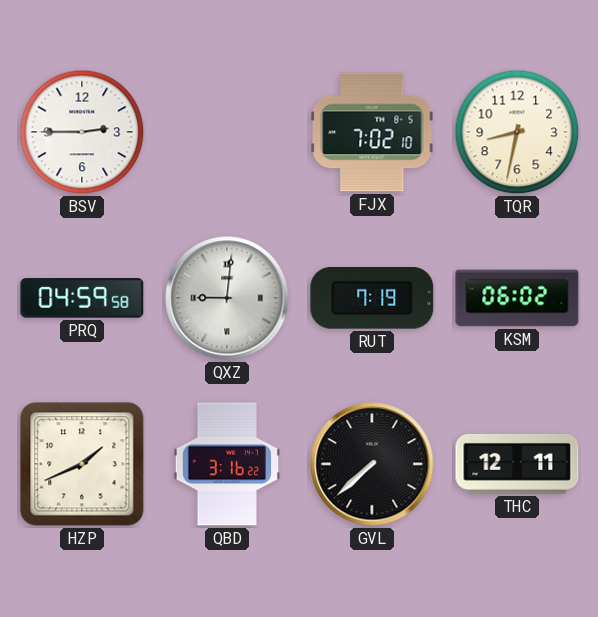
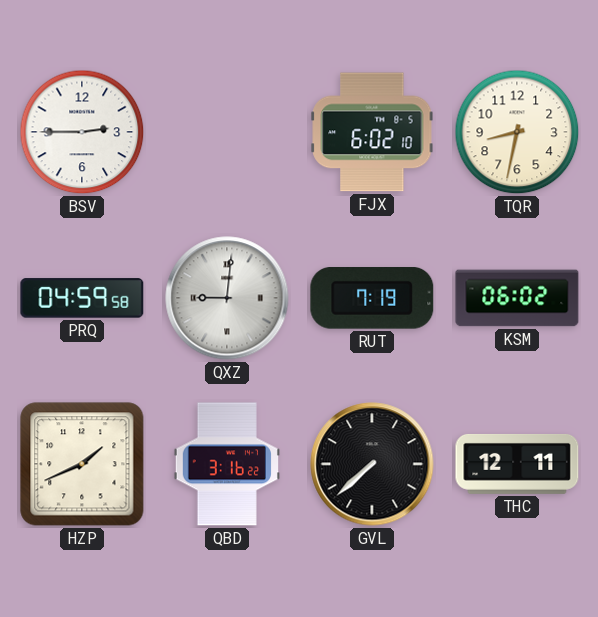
FJX: 7:02 -> 6:02 (372, 132)
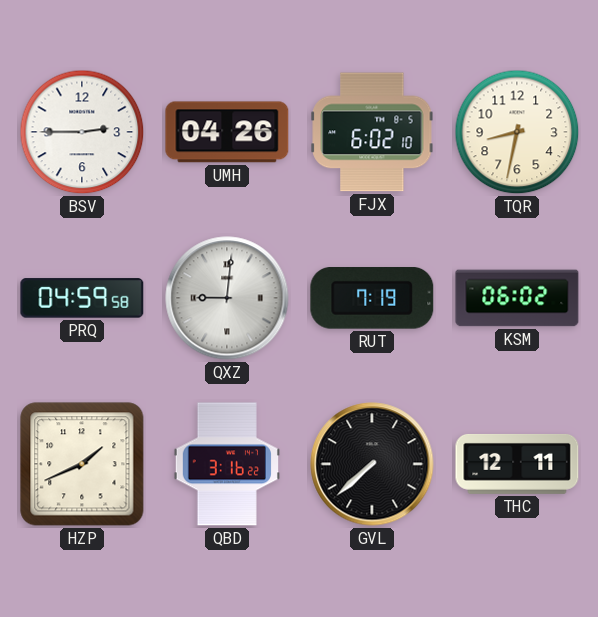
UMH: none -> 04:26 (227, 132)
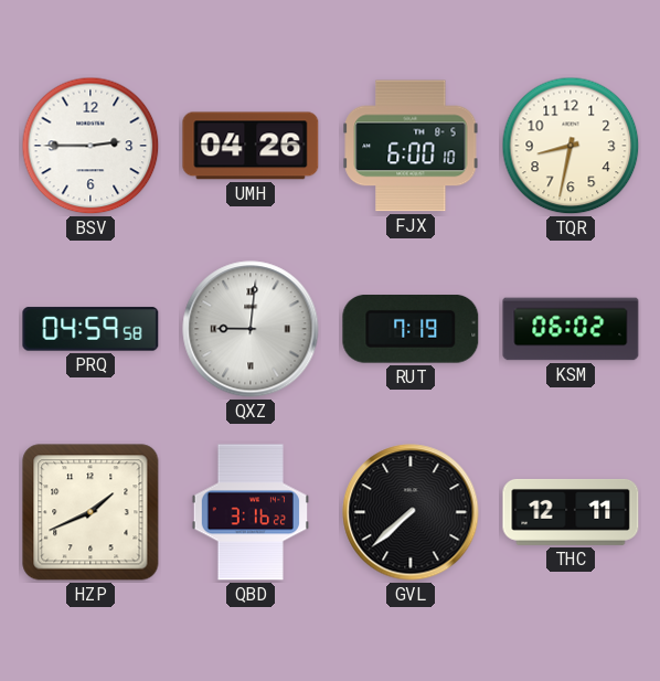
FJX: 6:02 -> 6:00 (411, 146)
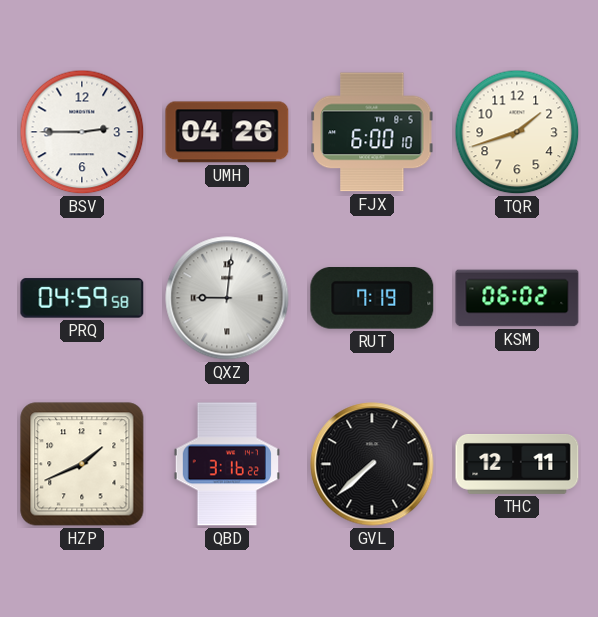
TQR: 8:32 -> 1:42 (517, 132)
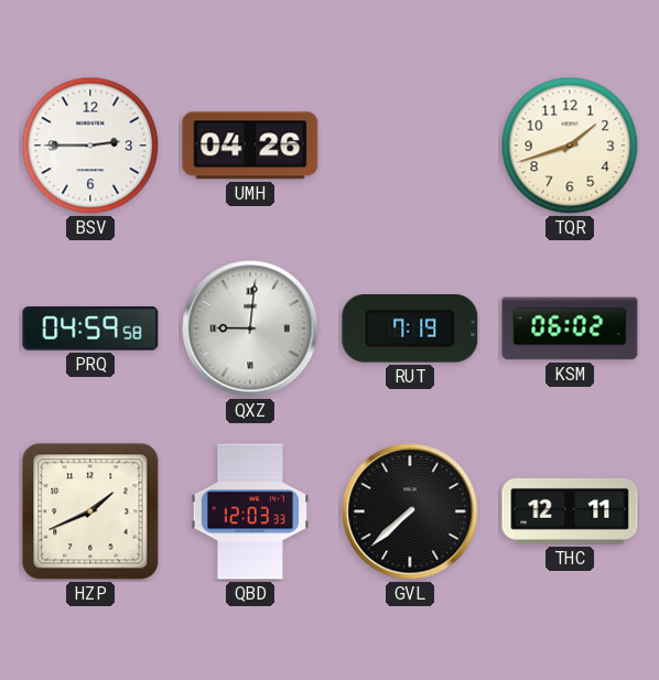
FJX: 6:00 -> none (372, 132)
QBD: 3:16 -> 12:03 (250, 511)
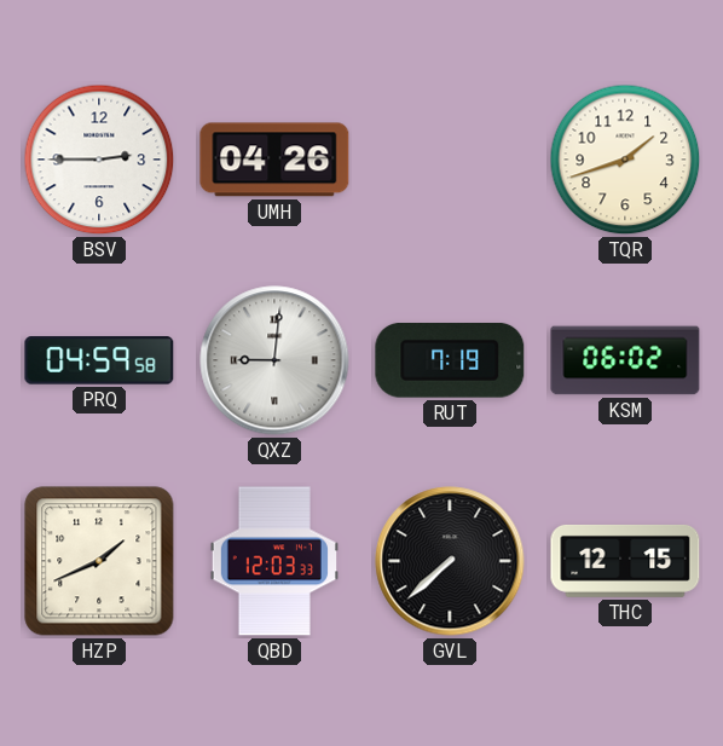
THC: 12:11 -> 12:15 (625, 561)
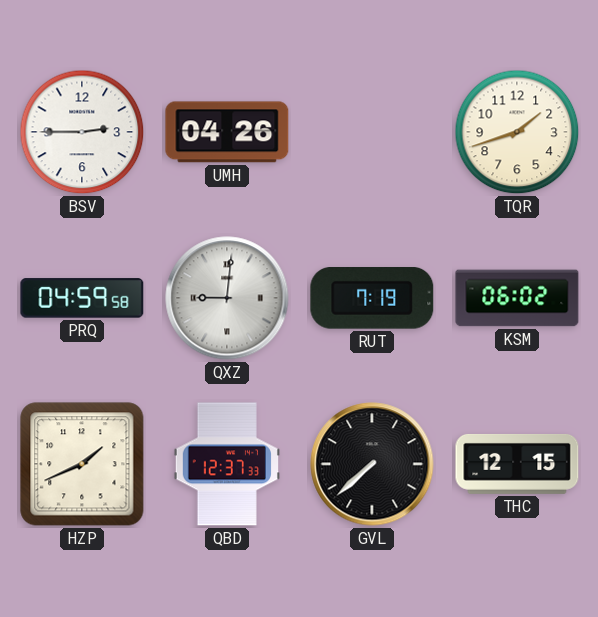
QBD: 12:03 -> 12:37 (227, 464)
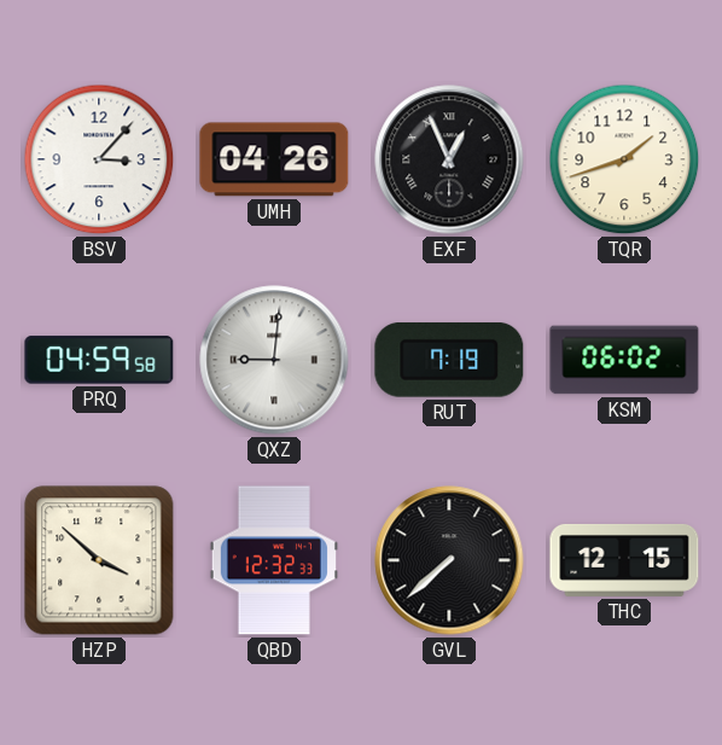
BSV: 2:45 -> 3:07 (99, 159)
EXF: none -> 12:56 (449, 159)
HZP: 1:41 -> 3:52 (99, 560)
QBD: 12:37 -> 12:32 (274, 560)
